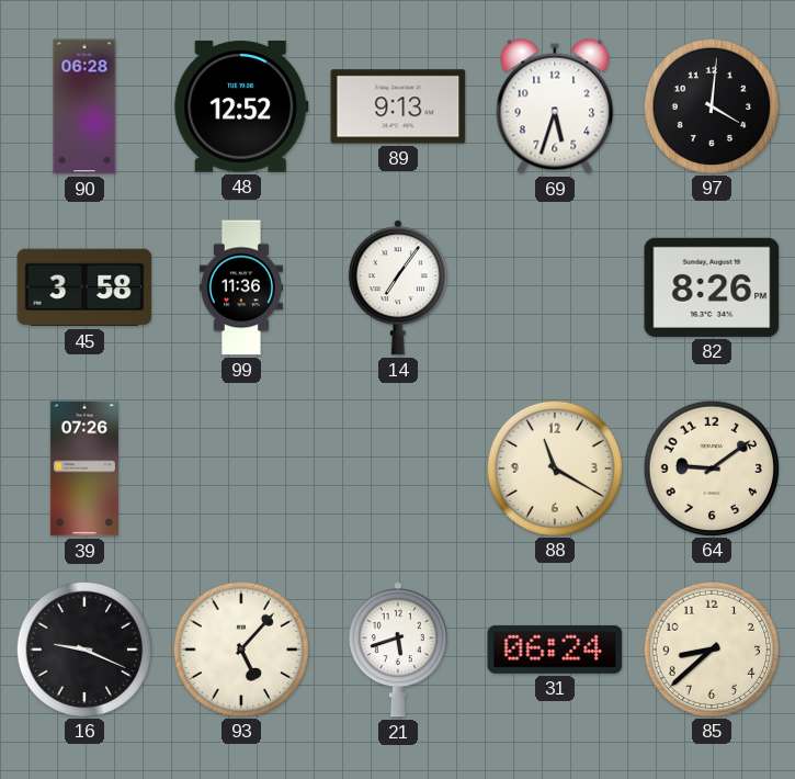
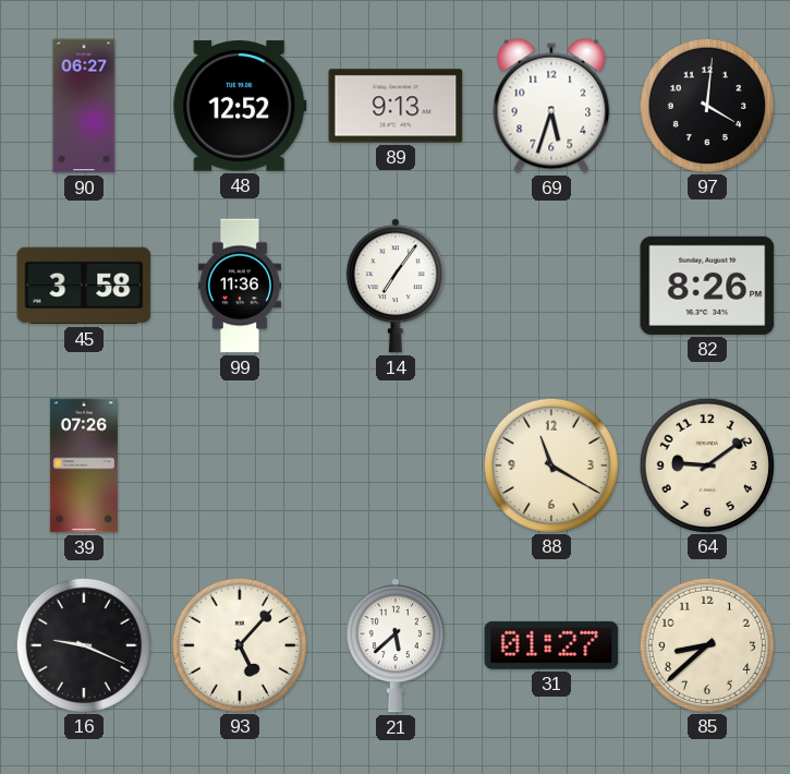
90: 06:28 -> 06:27 (84, 106)
21: 5:42 -> 5:38 (396, 645)
31: 06:24 -> 01:27 (551, 645)
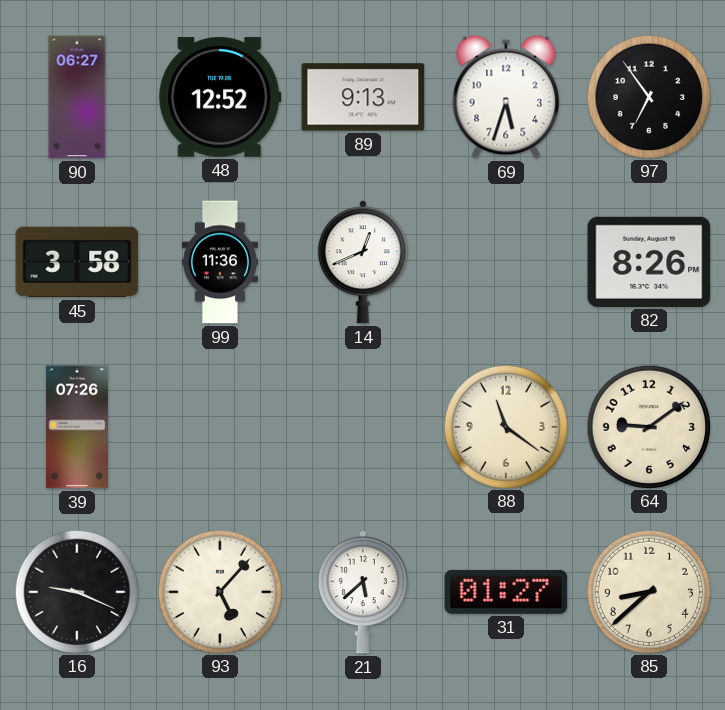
97: 4:01 -> 6:54 (648, 96)
14: 7:06 -> 12:41 (363, 262)
88: 11:20 -> 11:21 (505, 426)
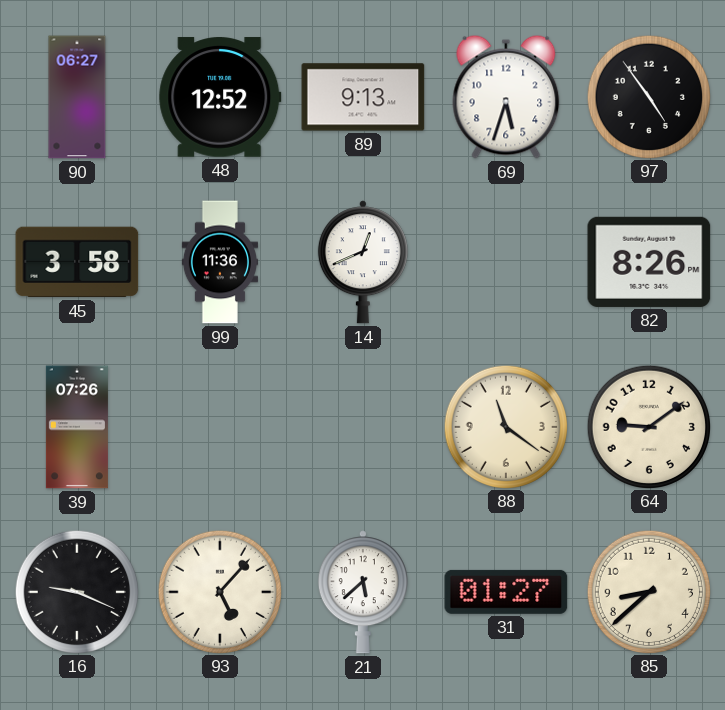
97: 6:54 -> 4:54 (648, 96)
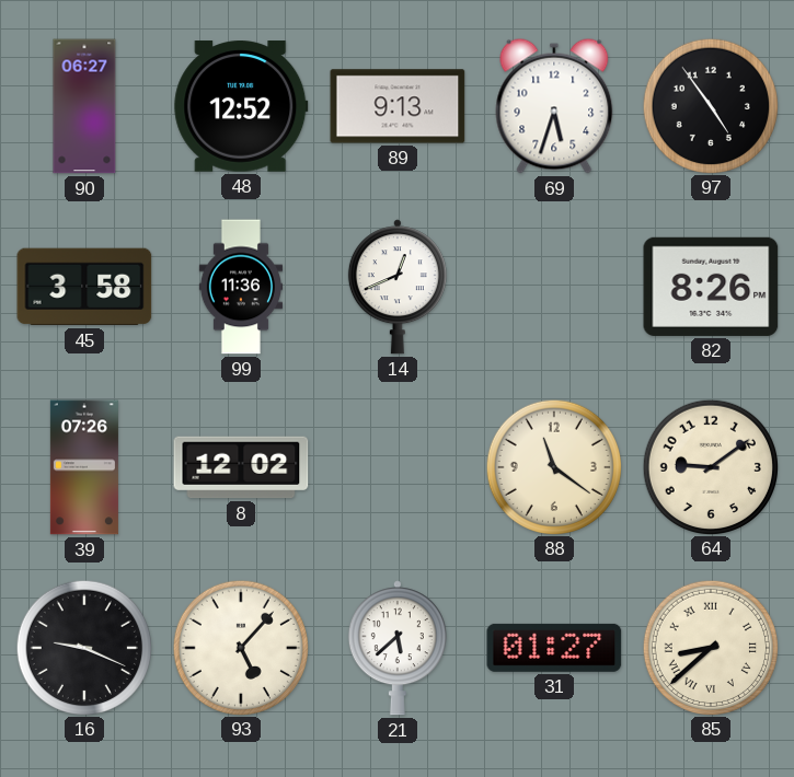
8: none -> 12:02 (241, 467)
85 numerals: Arabic -> Roman (710, 647)
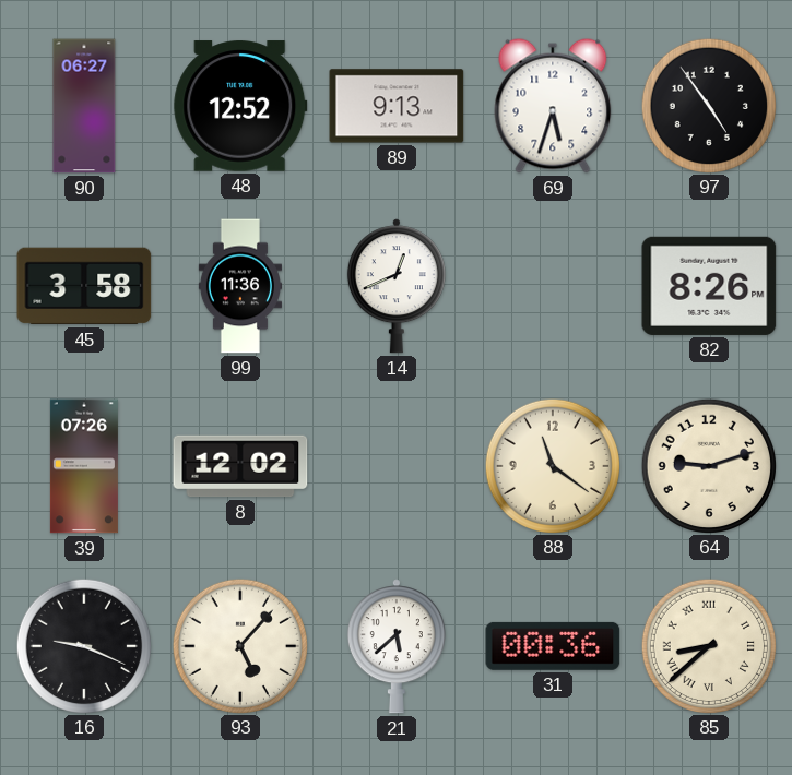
64: 9:09 -> 9:12 (708, 465)
31: 01:27 -> 00:36 (553, 646)
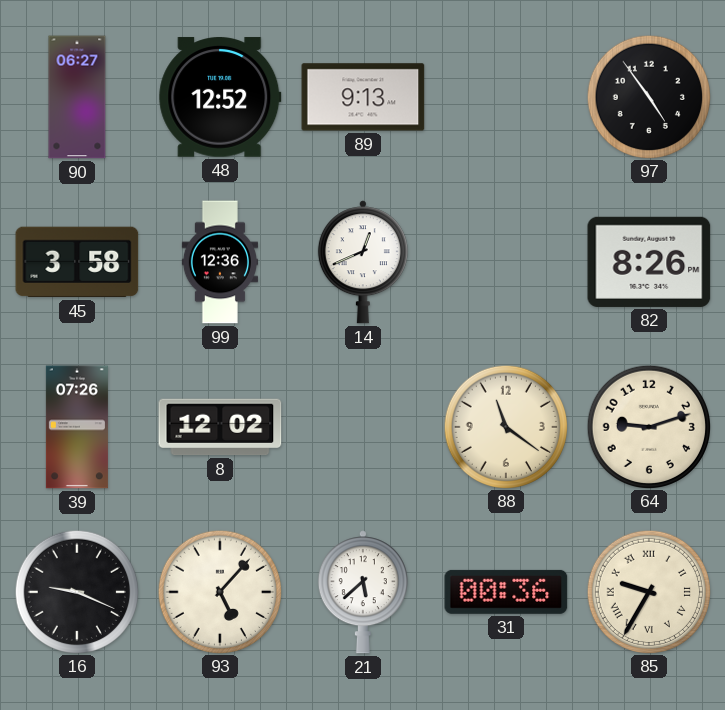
69: 5:33 -> none (553, 106)
99: 11:36 -> 12:36 (219, 262)
85: 8:38 -> 9:35 (648, 591)
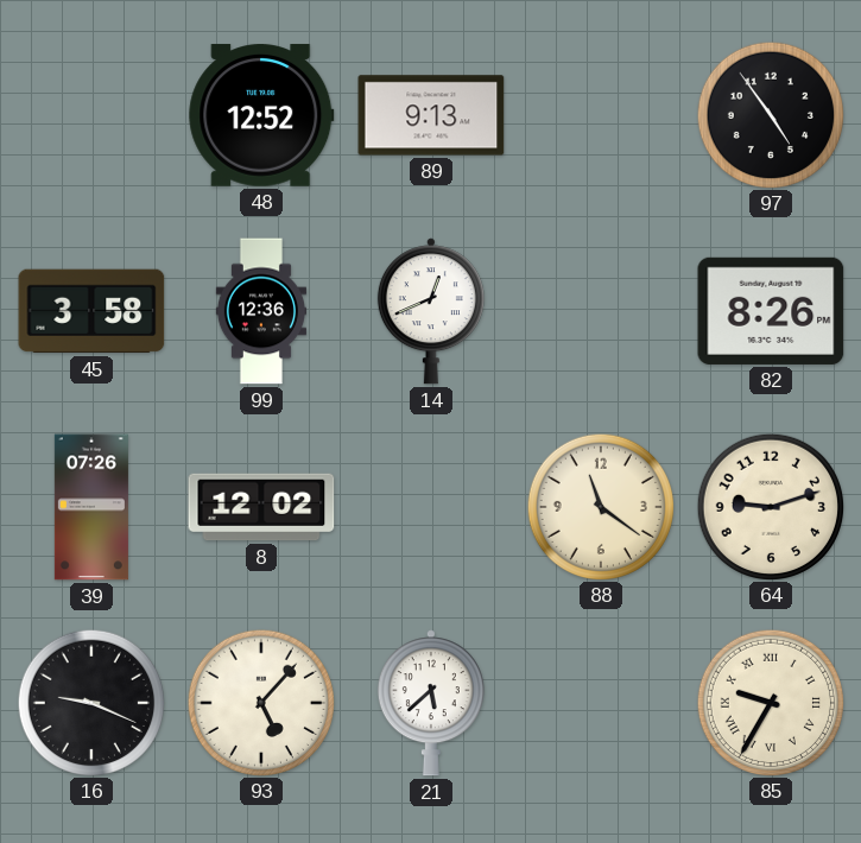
90: 06:27 -> none (77, 97)
31: 00:36 -> none (506, 592)
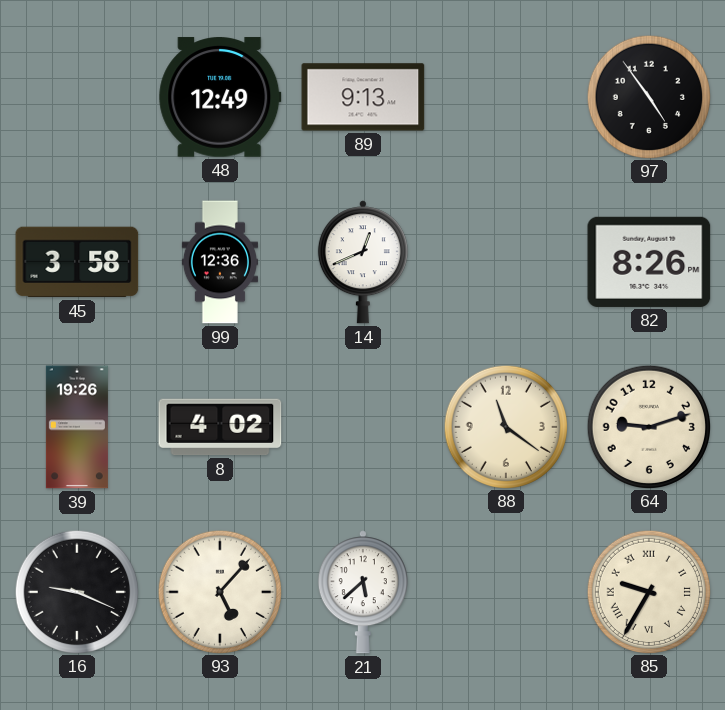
48: 12:52 -> 12:49 (220, 97)
39: 07:26 -> 19:26 (77, 427)
8: 12:02 -> 4:02 (220, 427)
